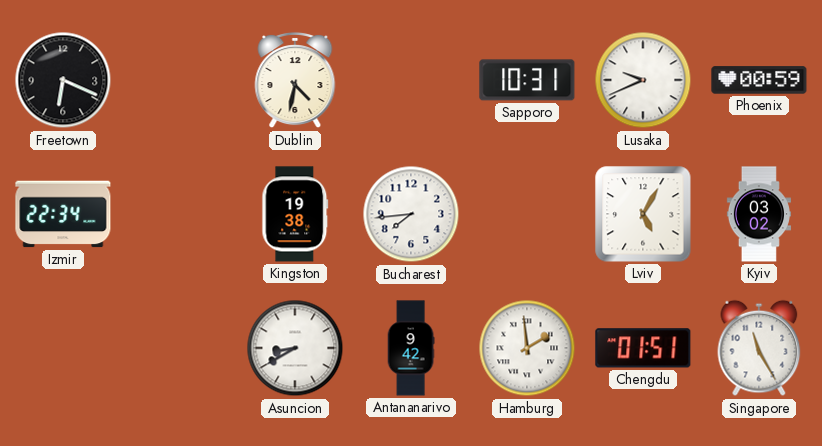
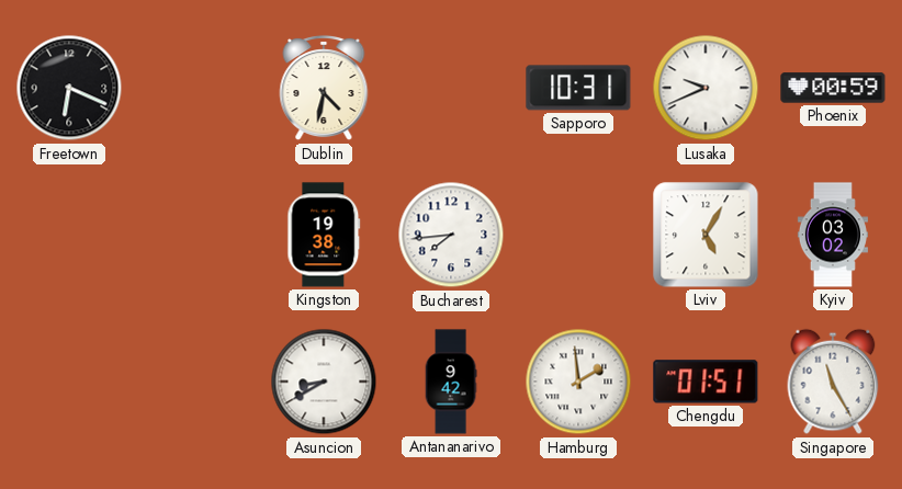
Izmir: 22:34 -> none (63, 214)
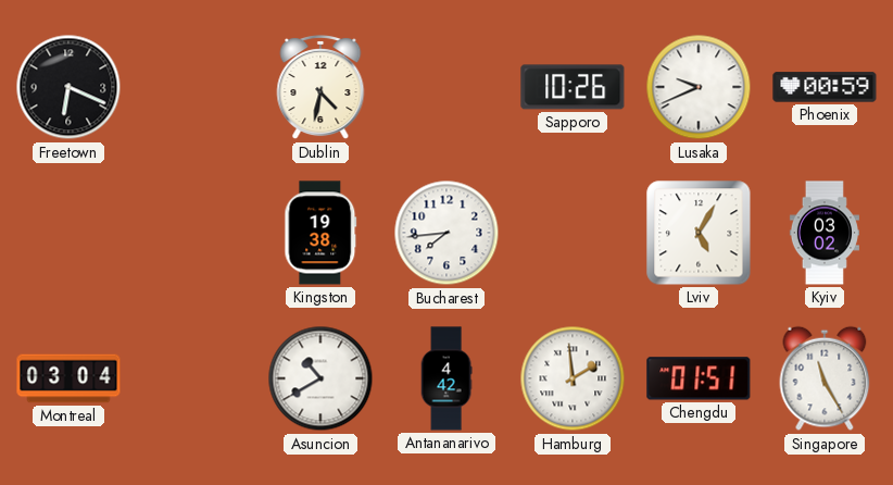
Sapporo: 10:31 -> 10:26 (573, 87)
Montreal: none -> 03:04 (68, 378)
Asuncion: 8:40 -> 10:40 (320, 378)
Antananarivo: 9:42 -> 4:42 (446, 378)
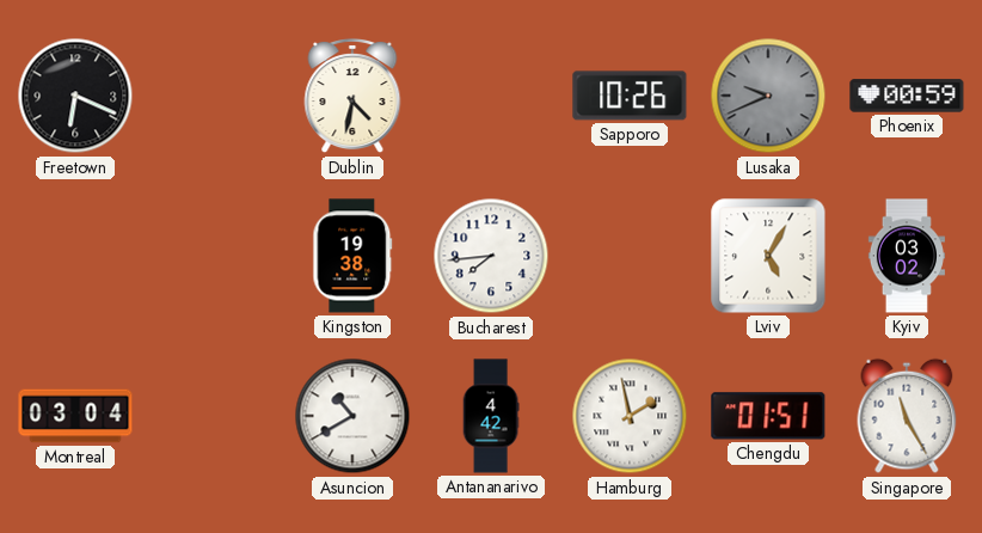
Lusaka dial: white -> grey (768, 96)
Hamburg: 1:59 -> 1:58 (630, 416)
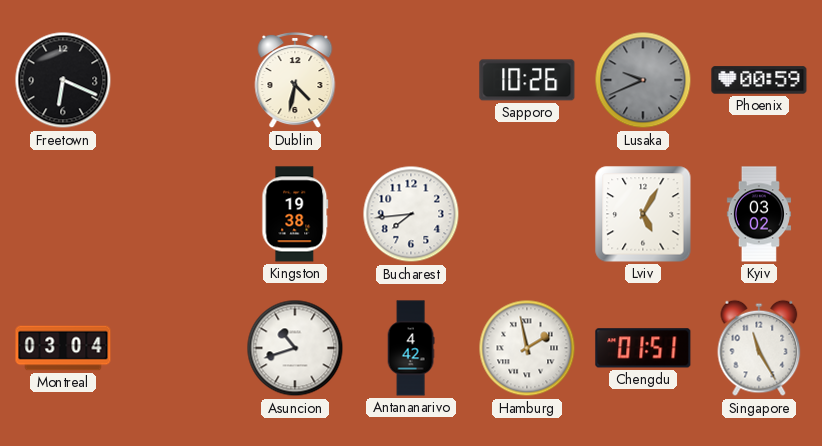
Asuncion: 10:40 -> 10:42 (295, 348)
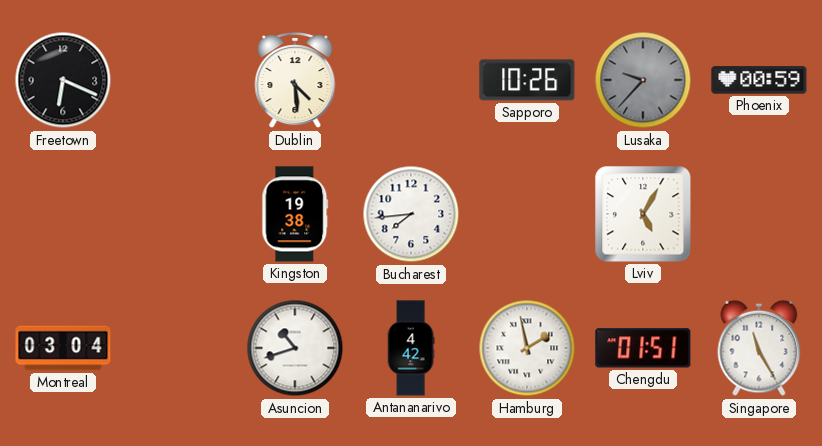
Dublin: 4:32 -> 4:29 (295, 80)
Lusaka: 9:41 -> 9:37 (643, 80)
Kyiv: 03:02 -> none (759, 214)
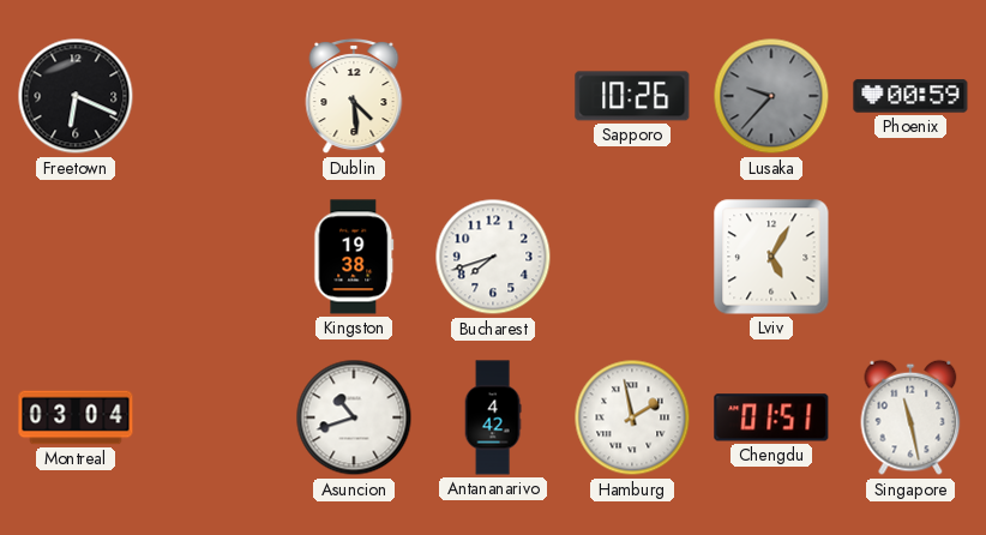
Bucharest: 7:44 -> 7:42 (493, 257)
Singapore: 11:25 -> 11:28 (910, 417)
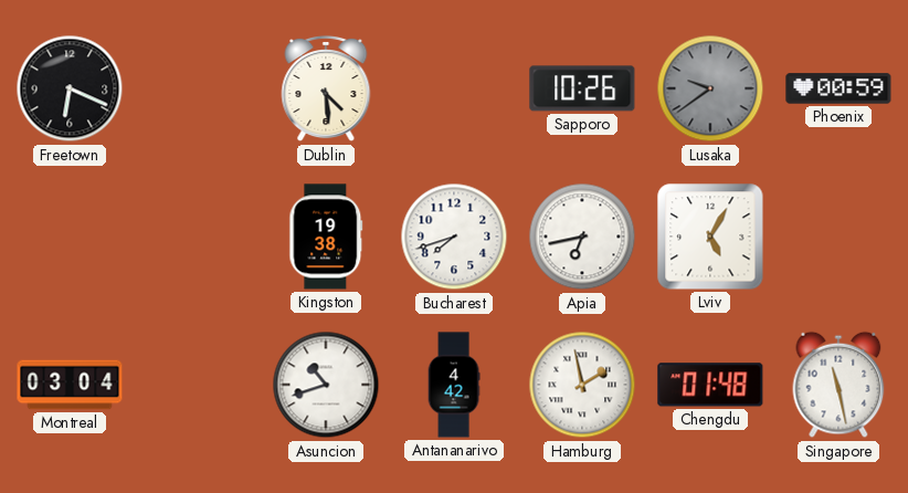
Lusaka: 9:37 -> 9:39 (710, 88)
Apia: none -> 6:43 (582, 237)
Chengdu: 01:51 -> 01:48 (710, 385)
